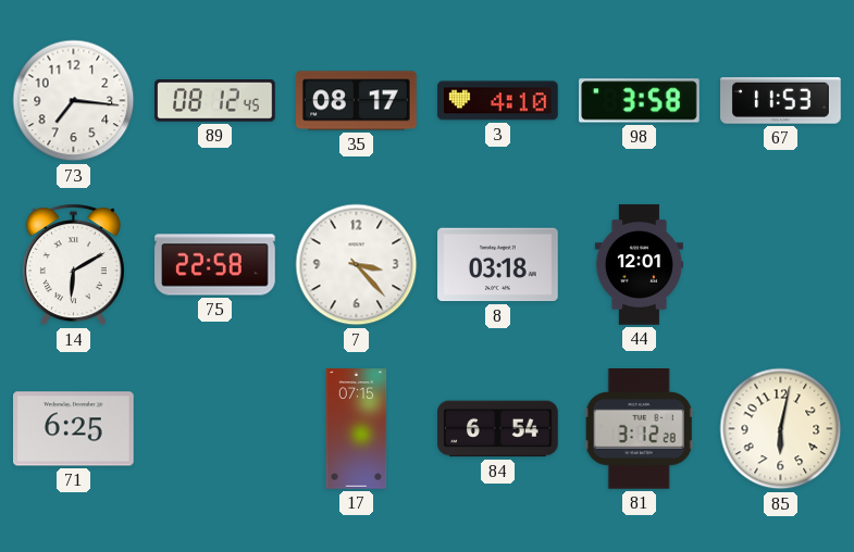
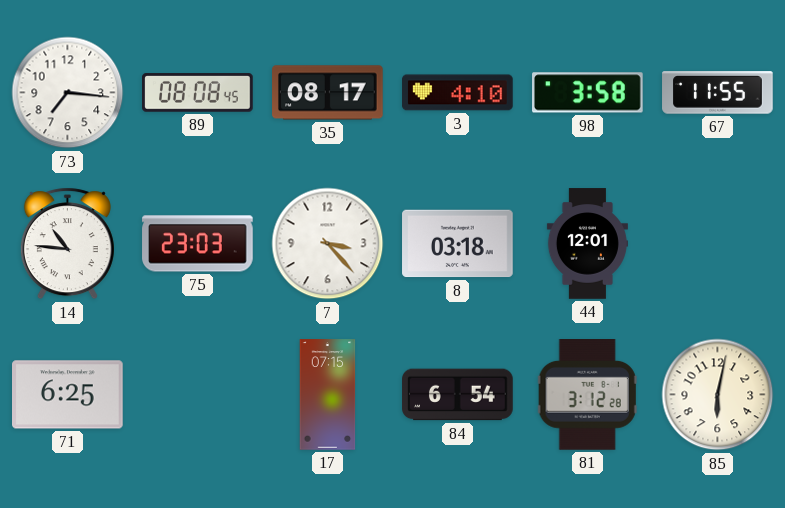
89: 08:12 -> 08:08 (198, 93)
67: 11:53 -> 11:55 (718, 93)
14: 6:10 -> 10:46 (67, 244)
75: 22:58 -> 23:03 (198, 244)
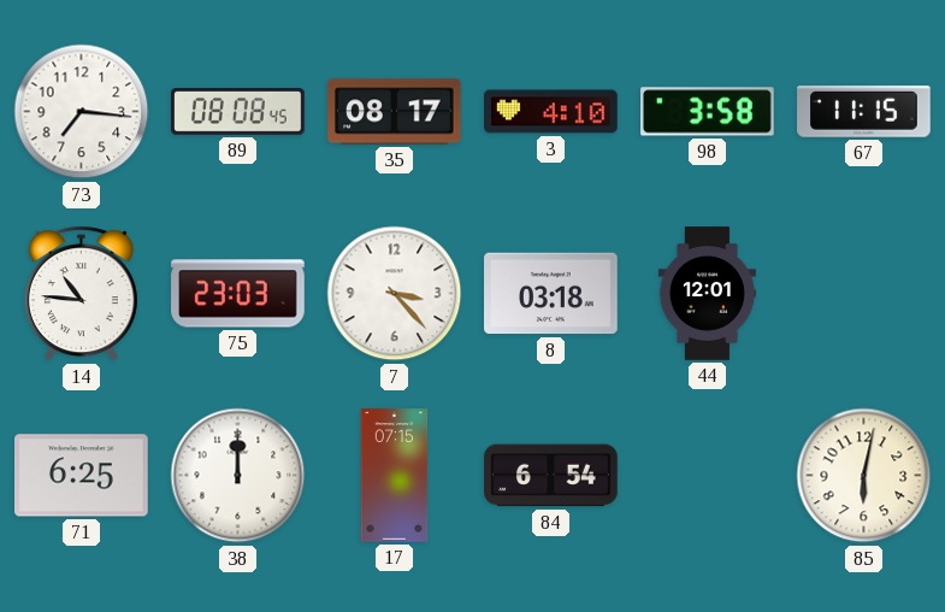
67: 11:55 -> 11:15 (864, 112)
38: none -> 12:00 (238, 476)
81: 3:12 -> none (587, 395)
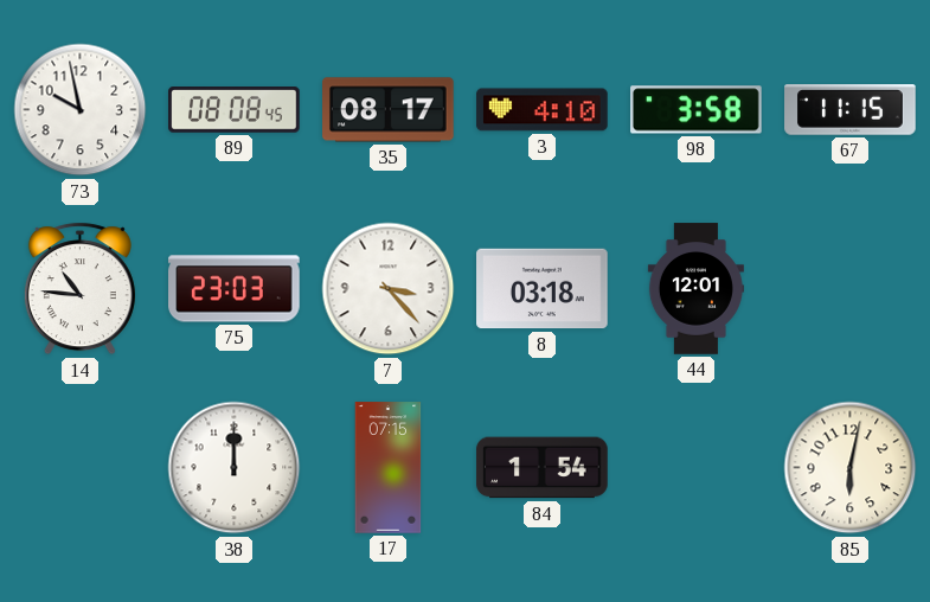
73: 7:16 -> 9:58 (81, 110)
71: 6:25 -> none (82, 476)
84: 6:54 -> 1:54 (543, 468)
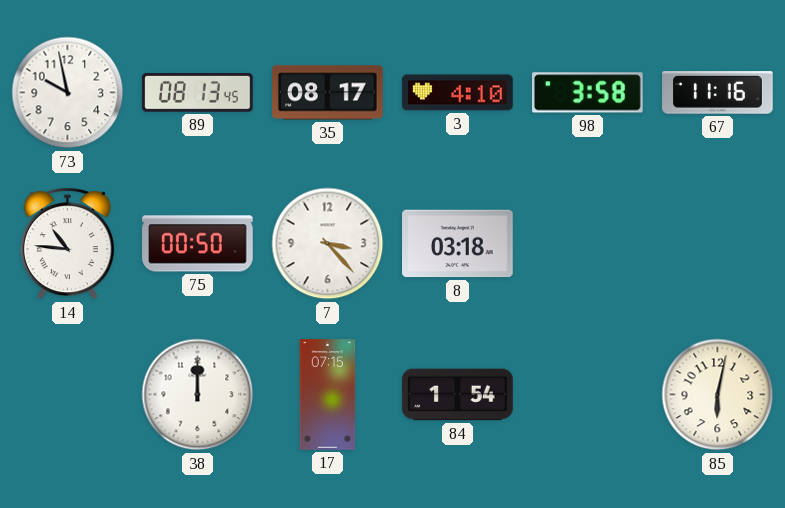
89: 08:08 -> 08:13 (198, 93)
67: 11:15 -> 11:16 (718, 93)
75: 23:03 -> 00:50 (198, 244)
44: 12:01 -> none (695, 289)
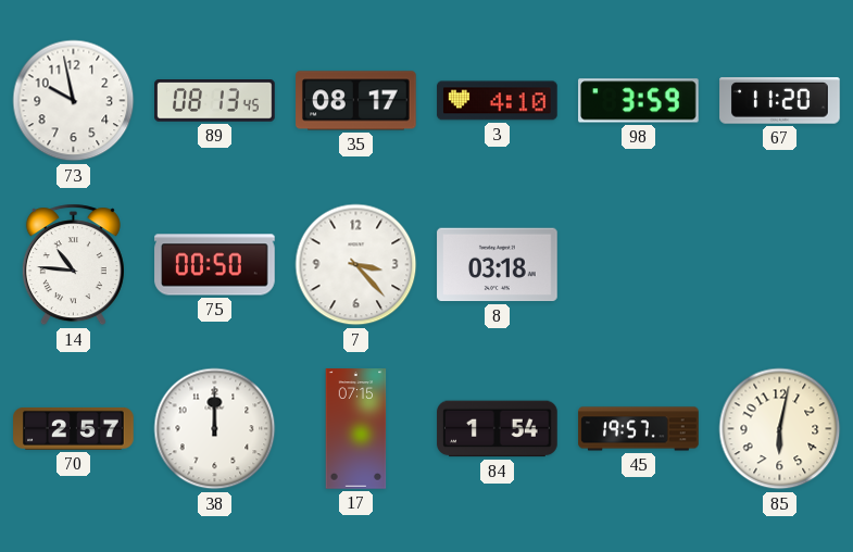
98: 3:58 -> 3:59 (639, 101)
67: 11:16 -> 11:20 (780, 101)
70: none -> 2:57 (74, 429)
45: none -> 19:57 (639, 429)
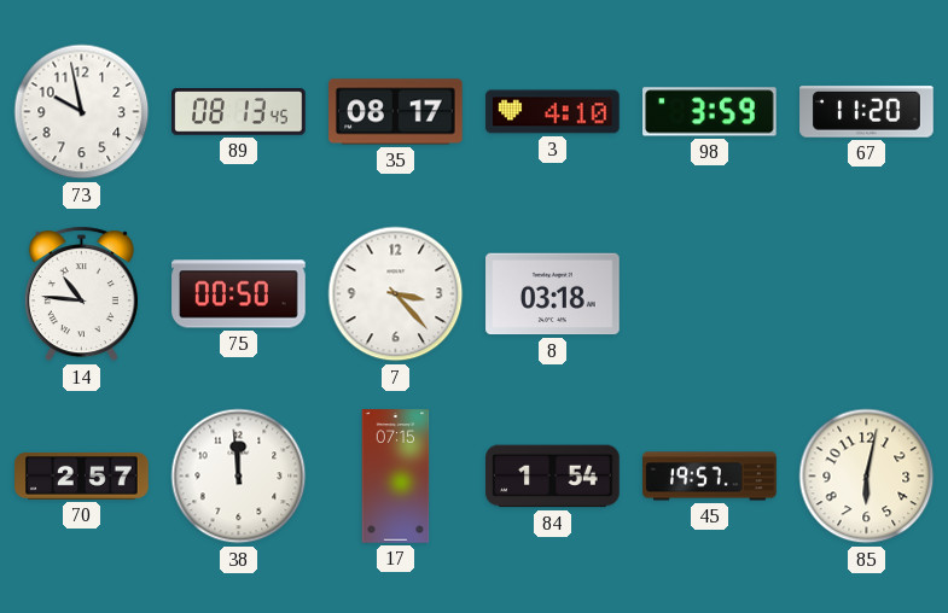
38: 12:00 -> 11:59 (239, 477)
